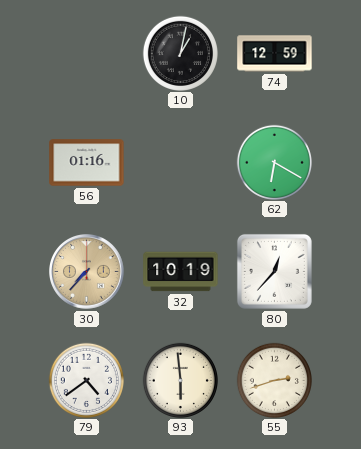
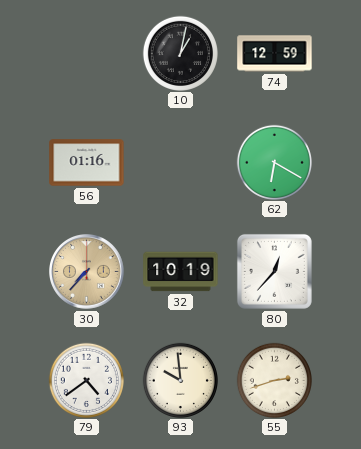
93: 5:59 -> 9:59 (180, 380)
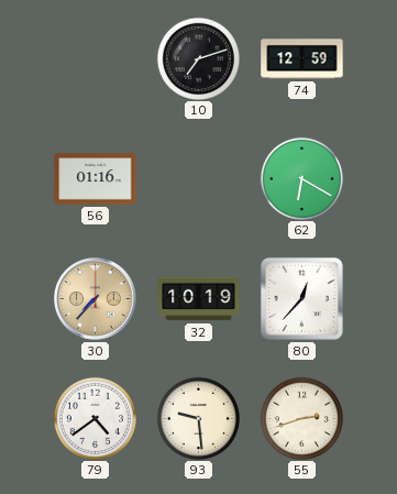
10: 1:02 -> 7:12 (198, 58)
93: 9:59 -> 9:29 (198, 418)
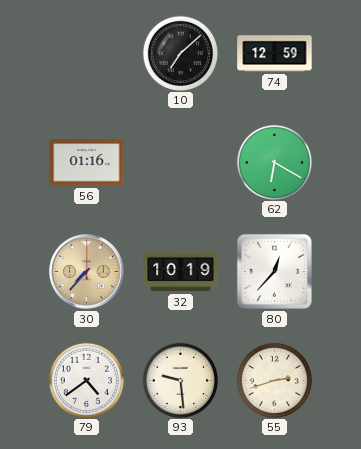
10: 7:12 -> 7:08 (180, 53)
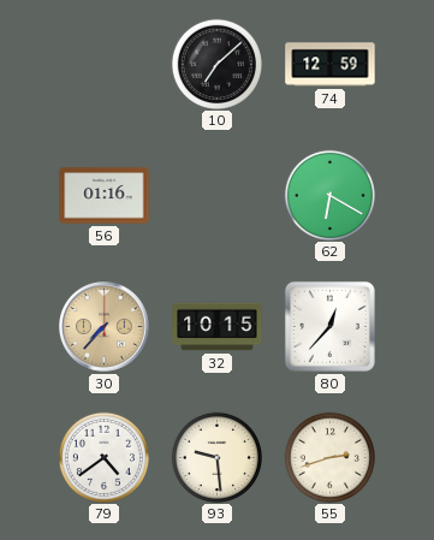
32: 10:19 -> 10:15 (218, 327)
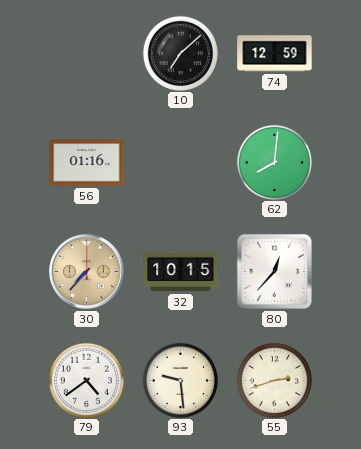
62: 6:20 -> 8:01 (274, 162)
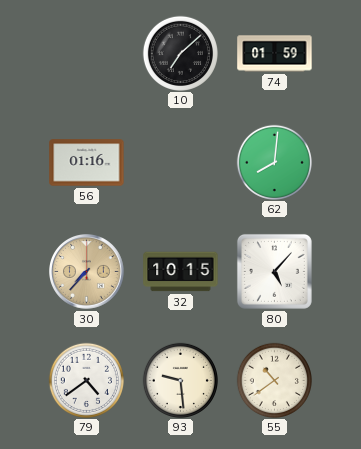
74: 12:59 -> 01:59 (275, 54)
80: 12:37 -> 5:07 (274, 271)
55: 2:42 -> 10:39 (274, 380)
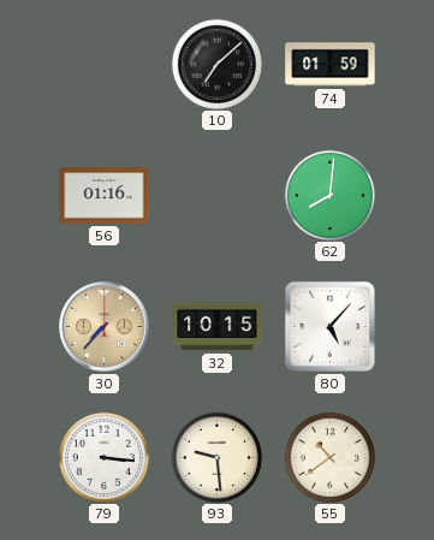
79: 4:39 -> 3:16 (103, 457)
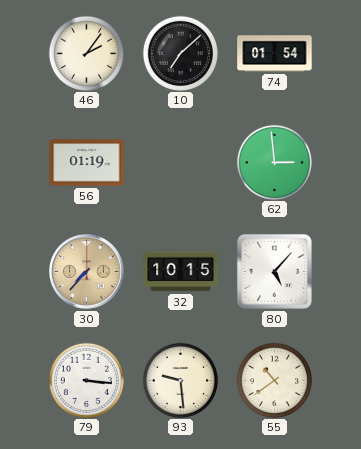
46: none -> 2:06 (86, 53)
74: 01:59 -> 01:54 (275, 54)
56: 01:16 -> 01:19 (87, 163)
62: 8:01 -> 2:59 (274, 162)
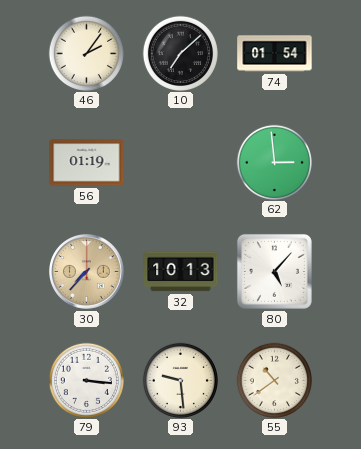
32: 10:15 -> 10:13 (181, 272)
